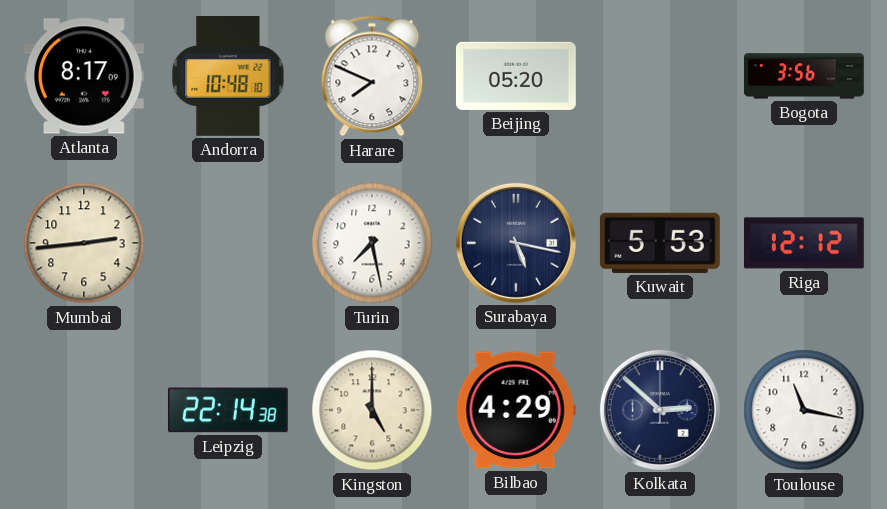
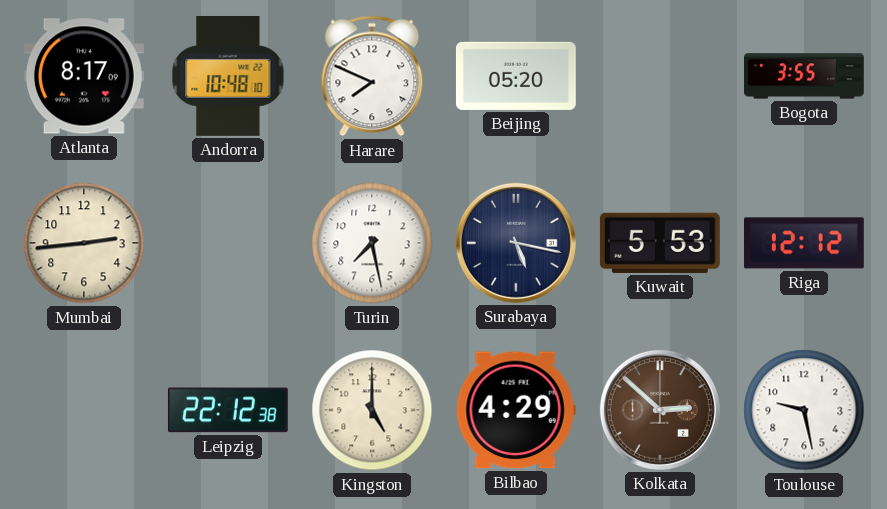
Bogota: 3:56 -> 3:55 (804, 76)
Leipzig: 22:14 -> 22:12 (228, 410)
Kolkata dial: navy -> brown (660, 410)
Toulouse: 11:17 -> 9:28 (804, 410)
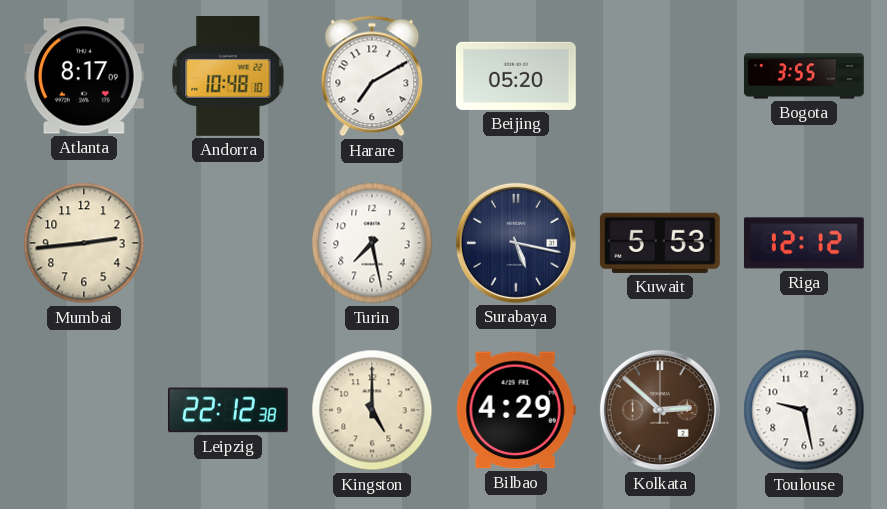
Harare: 7:49 -> 7:10 (372, 76)
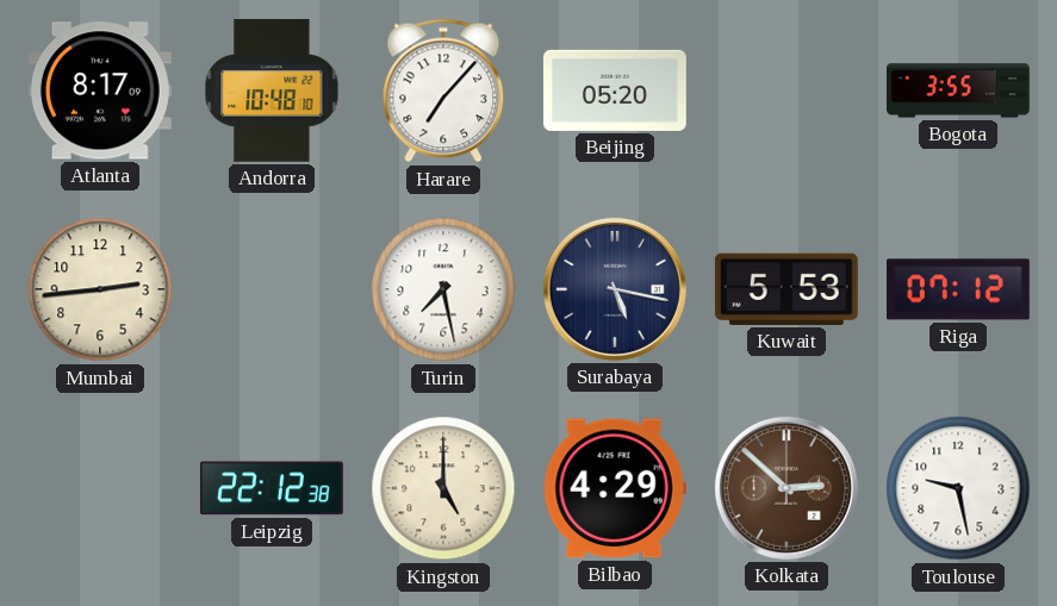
Harare: 7:10 -> 7:07 (443, 90)
Riga: 12:12 -> 07:12 (958, 289)
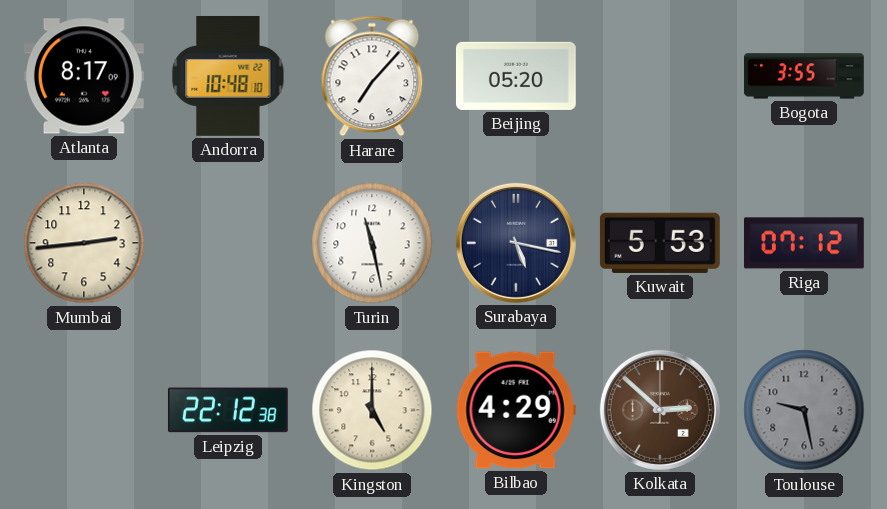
Turin: 7:28 -> 11:28 (372, 243)
Toulouse dial: white -> grey (804, 410)
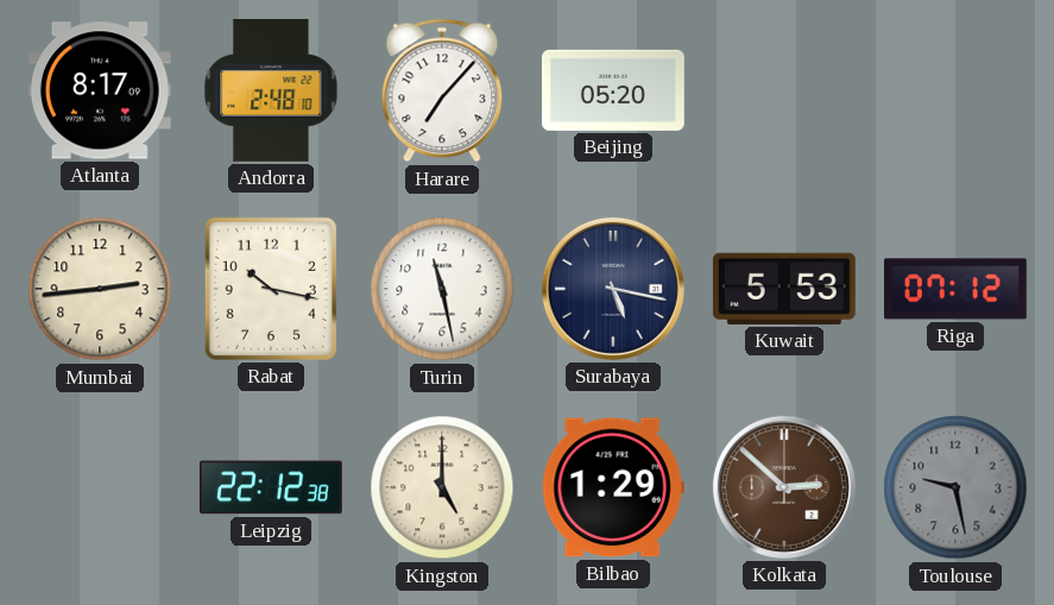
Andorra: 10:48 -> 2:48 (271, 90)
Bogota: 3:55 -> none (804, 76)
Rabat: none -> 10:17 (271, 289)
Bilbao: 4:29 -> 1:29 (613, 487)
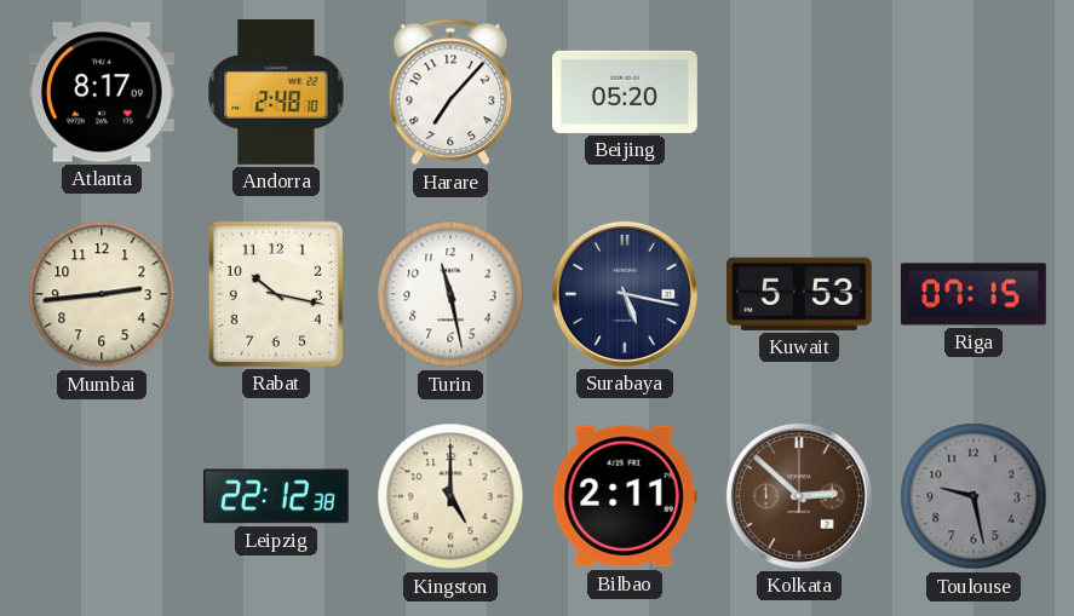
Riga: 07:12 -> 07:15 (974, 294)
Bilbao: 1:29 -> 2:11 (625, 496)
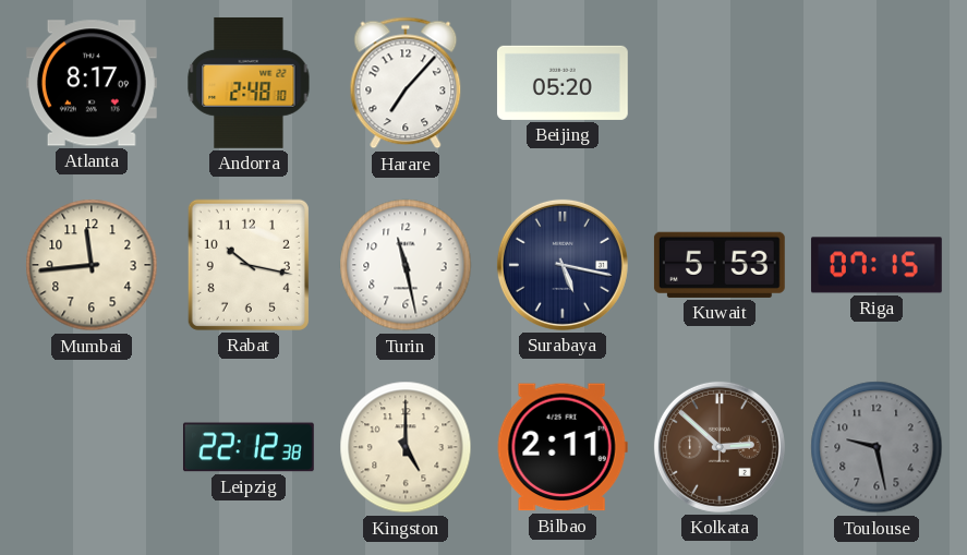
Mumbai: 2:44 -> 11:44 (92, 265)
